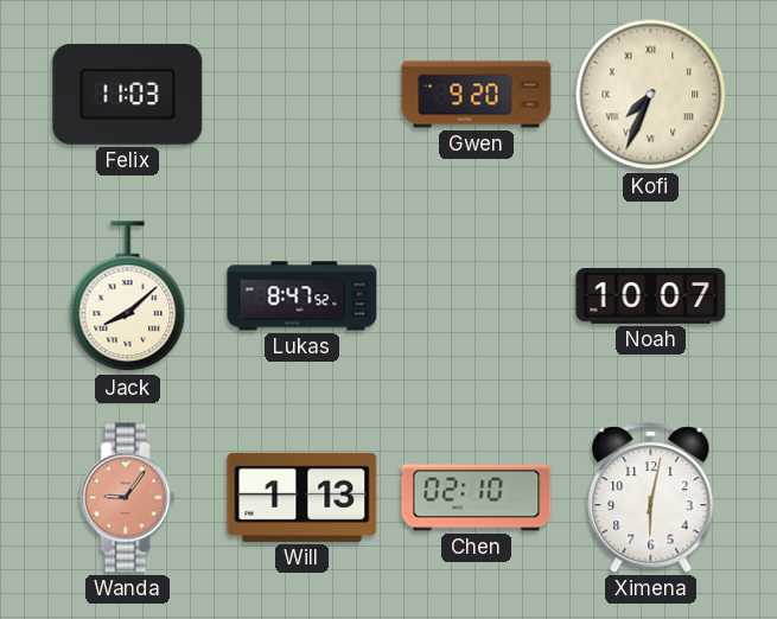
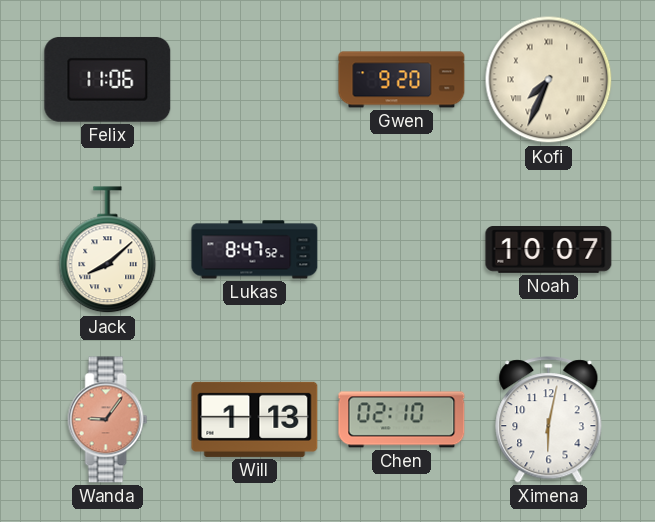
Felix: 11:03 -> 11:06 (108, 79)
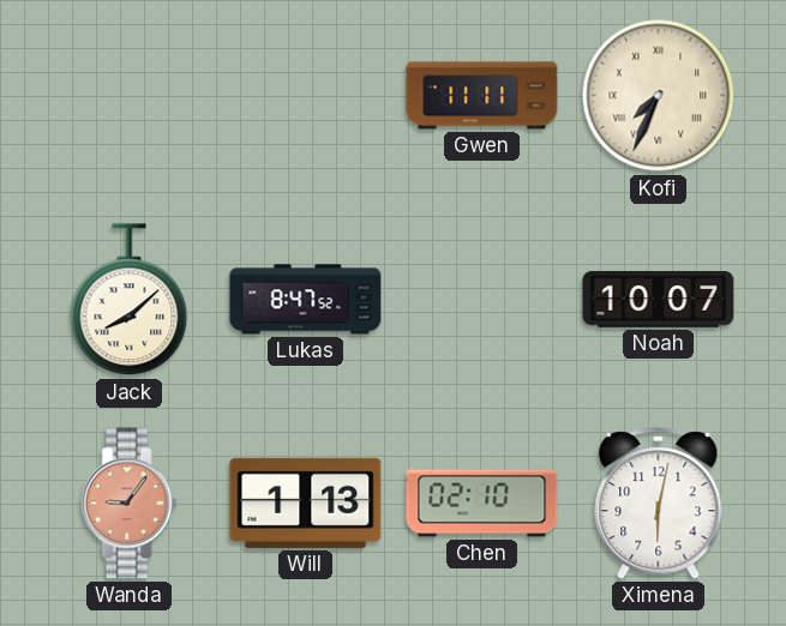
Felix: 11:06 -> none (108, 79)
Gwen: 9:20 -> 11:11 (482, 96)
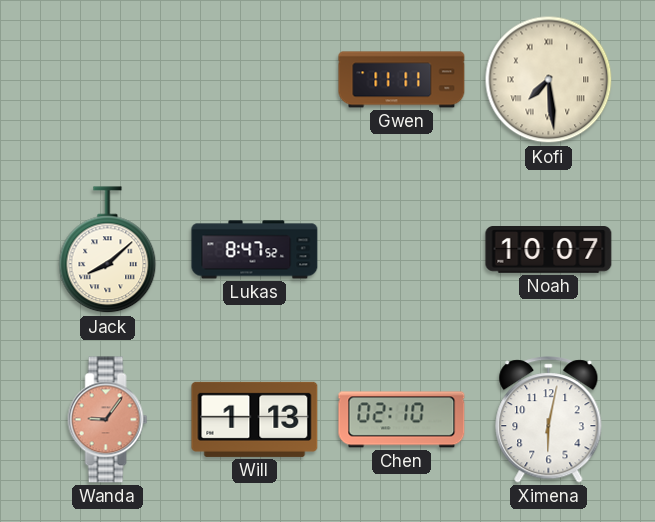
Kofi: 7:34 -> 7:29 (549, 80)
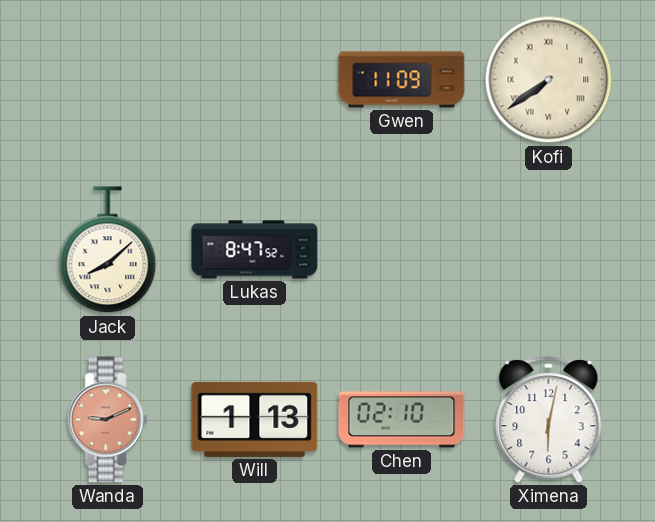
Gwen: 11:11 -> 11:09 (402, 80)
Kofi: 7:29 -> 7:39 (549, 80)
Noah: 10:07 -> none (549, 250)
Wanda: 9:06 -> 9:11 (108, 420)
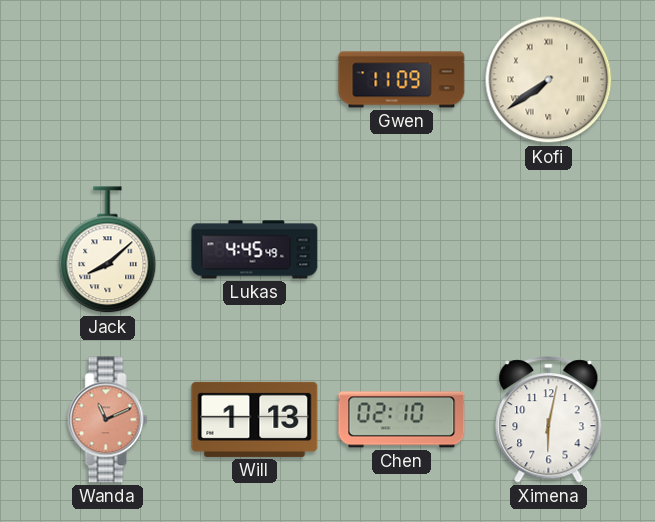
Lukas: 8:47 -> 4:45 (255, 250)
Wanda: 9:11 -> 11:11 (108, 420)
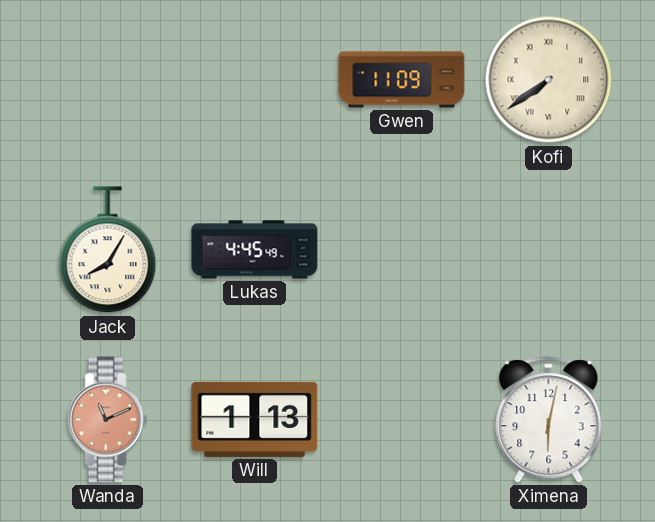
Jack: 8:08 -> 8:05 (108, 250)
Chen: 02:10 -> none (402, 420)
